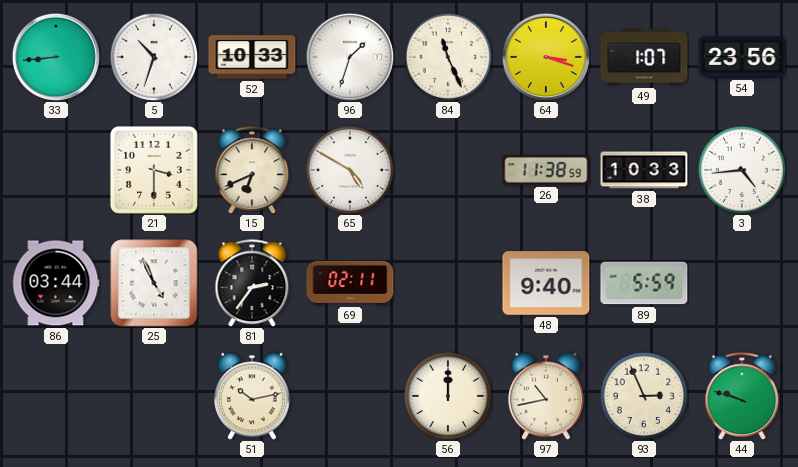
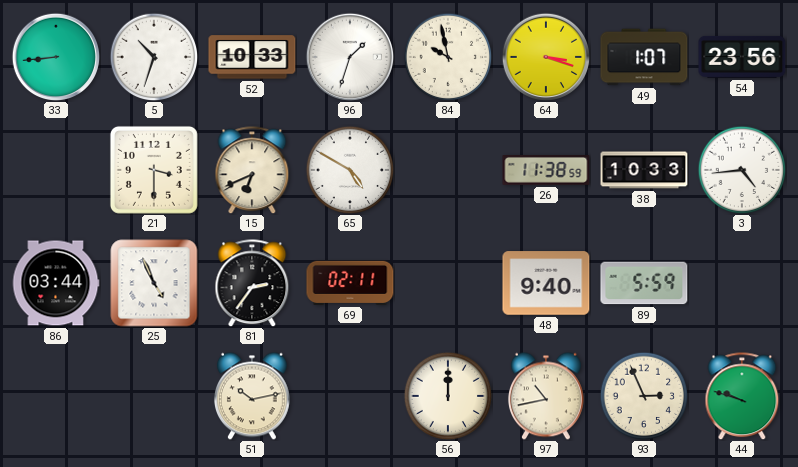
84: 11:26 -> 9:58 (448, 57)
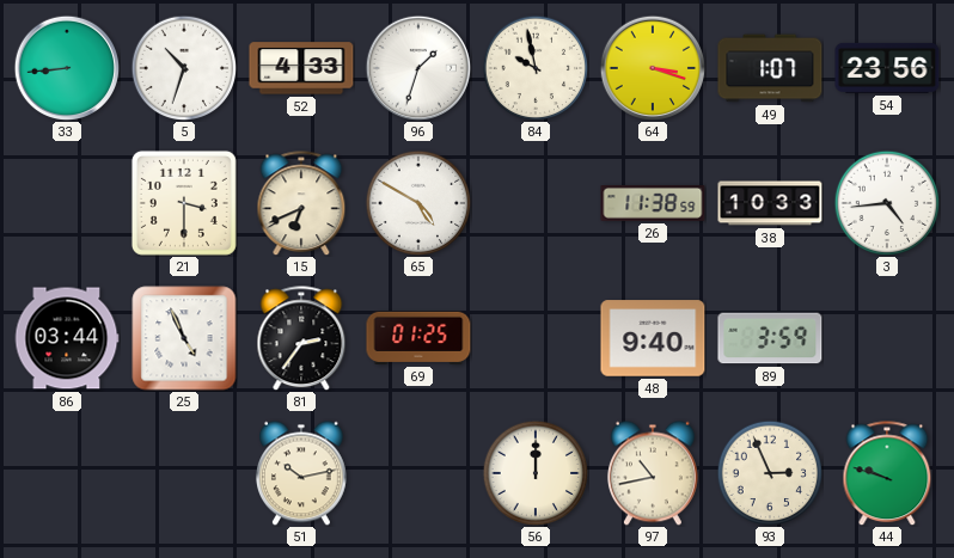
52: 10:33 -> 4:33 (301, 68)
69: 02:11 -> 01:25 (418, 338)
89: 5:59 -> 3:59 (770, 338)
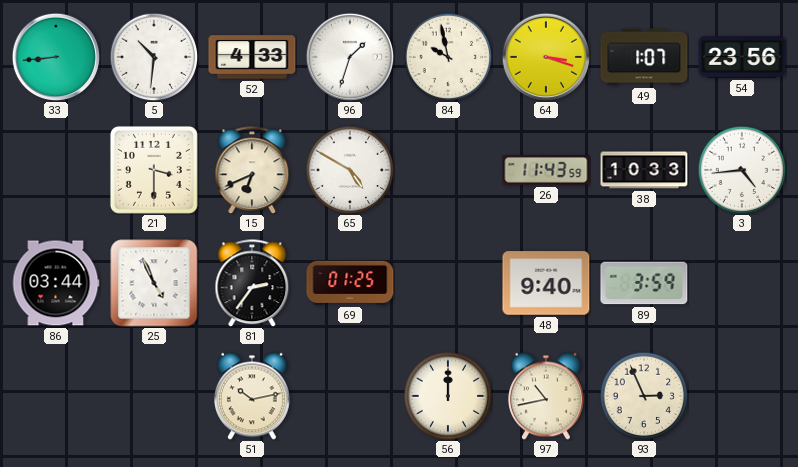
5: 10:33 -> 10:31 (154, 57)
26: 11:38 -> 11:43 (546, 171)
44: 9:48 -> none (887, 473)
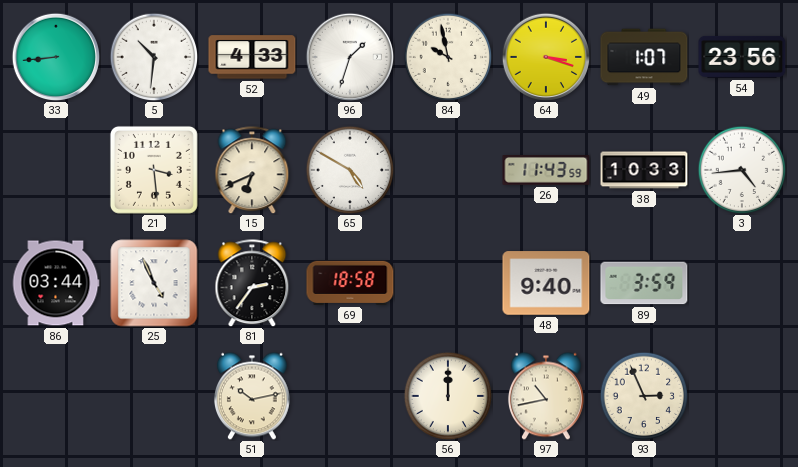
21: 3:30 -> 3:29 (154, 170)
69: 01:25 -> 18:58 (350, 283)
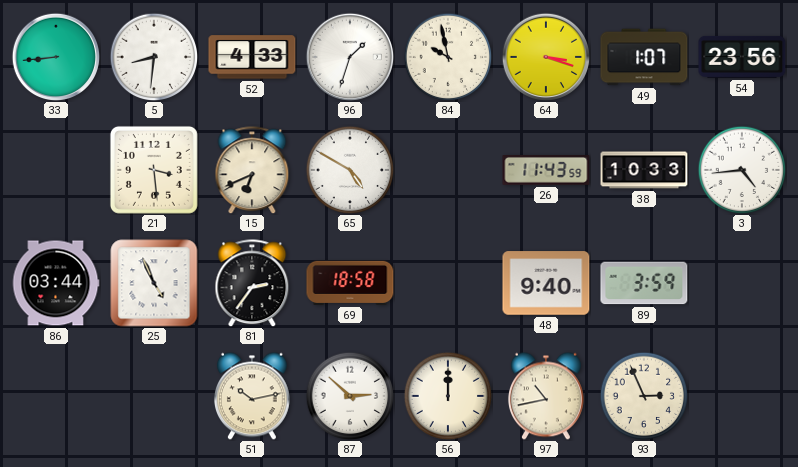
5: 10:31 -> 8:31 (154, 57)
87: none -> 2:52 (350, 396)
